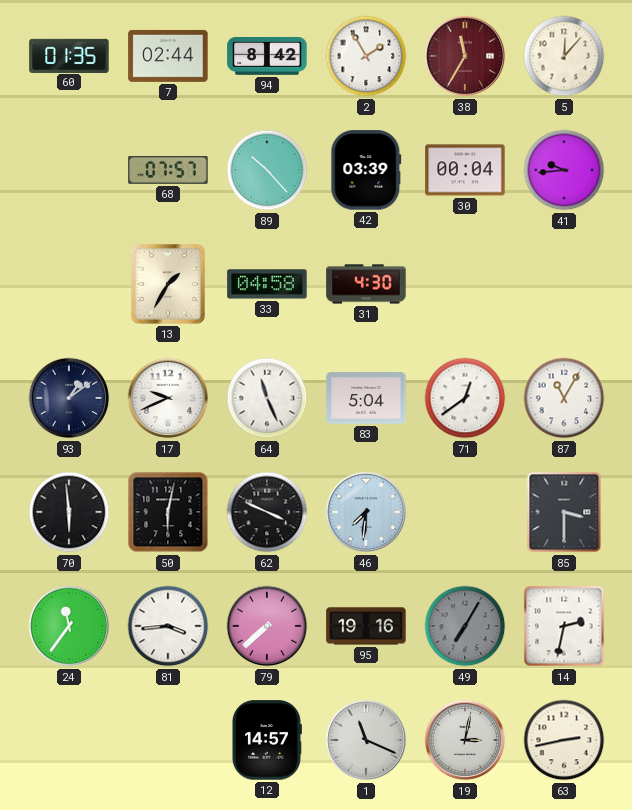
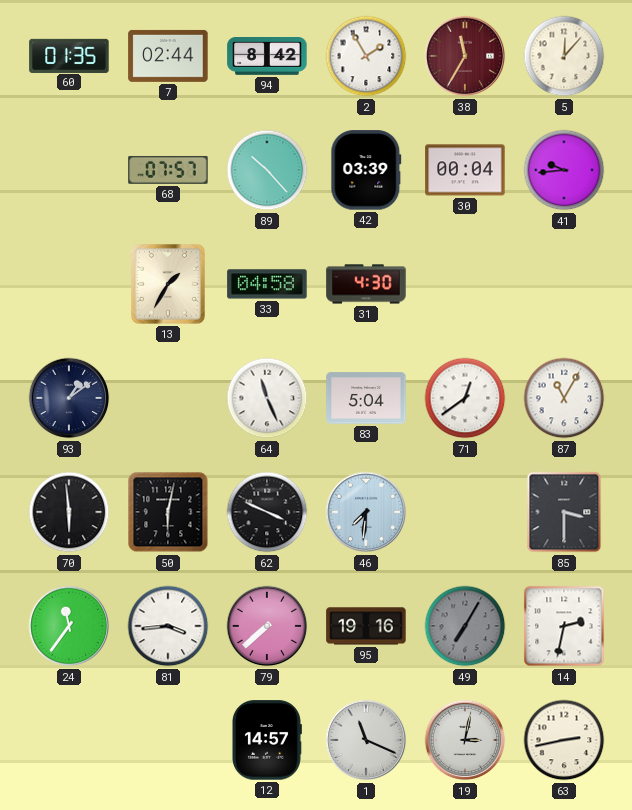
17: 9:41 -> none (168, 398)
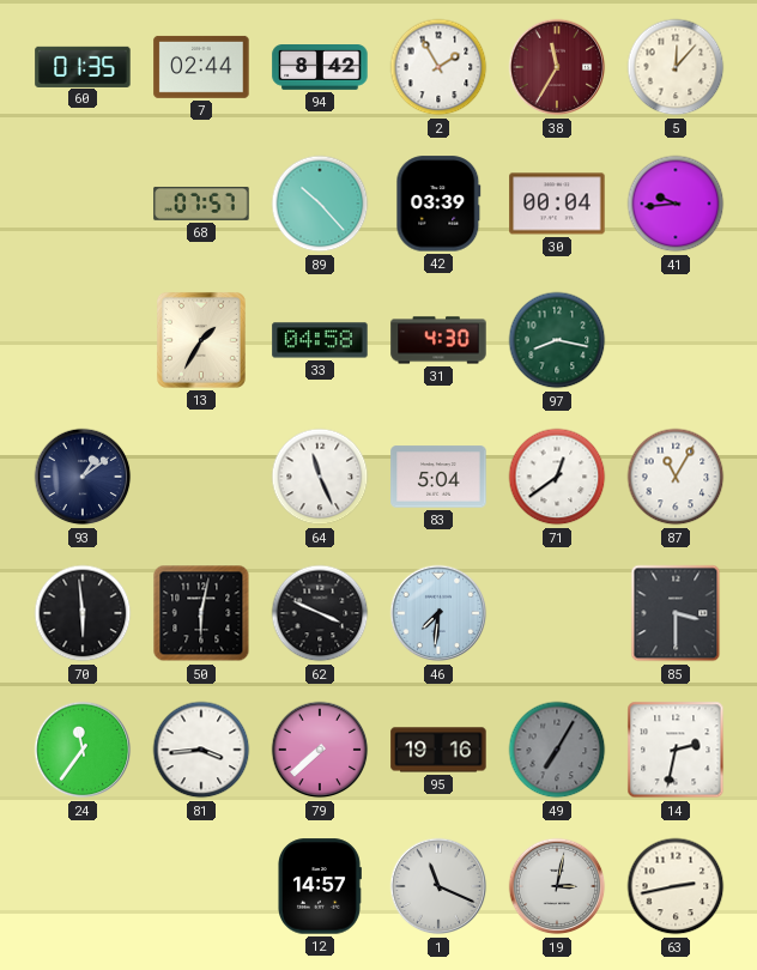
97: none -> 8:17 (557, 340)
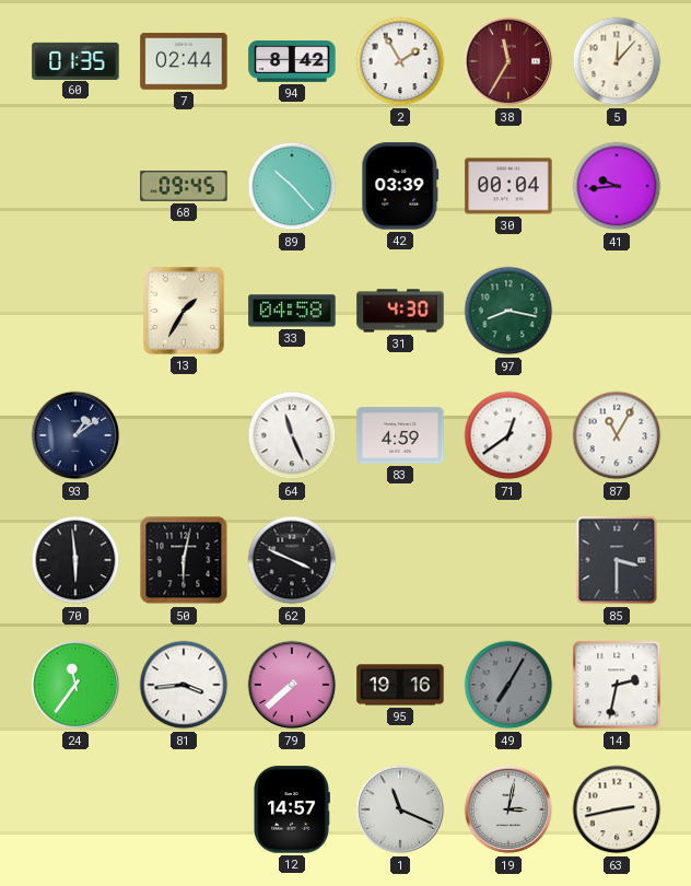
68: 07:57 -> 09:45 (184, 186)
83: 5:04 -> 4:59 (400, 435)
46: 7:31 -> none (438, 613)
